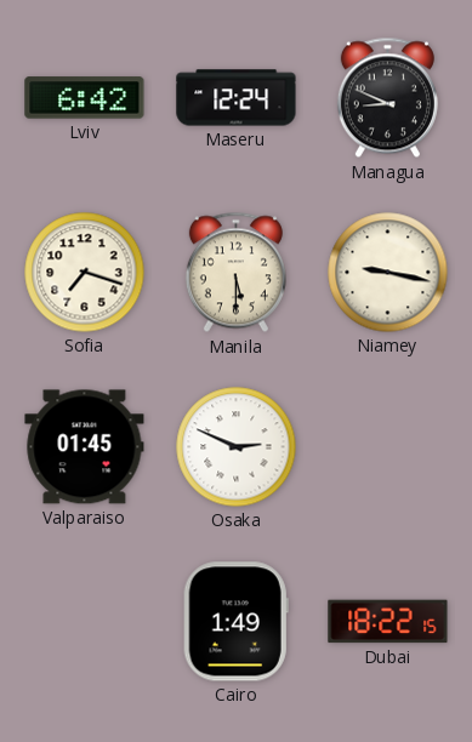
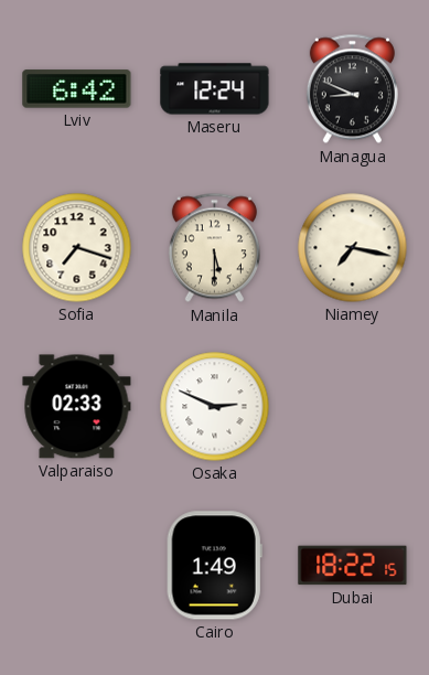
Niamey: 9:17 -> 7:17 (353, 248)
Valparaiso: 01:45 -> 02:33 (77, 407)
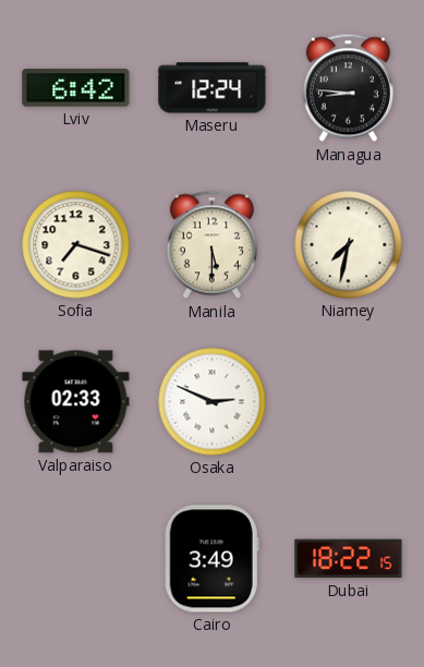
Managua: 8:49 -> 8:46 (348, 88)
Niamey: 7:17 -> 7:32 (349, 245)
Cairo: 1:49 -> 3:49 (211, 559)
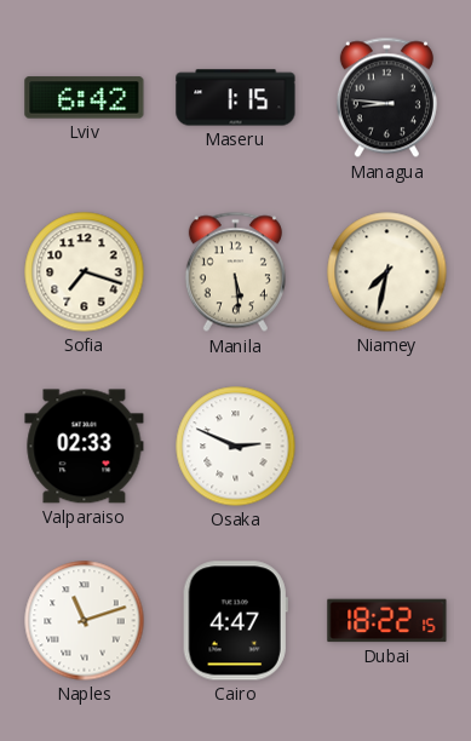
Maseru: 12:24 -> 1:15 (236, 98)
Manila: 5:30 -> 5:29 (235, 272)
Naples: none -> 11:12 (85, 621)
Cairo: 3:49 -> 4:47 (235, 621)
